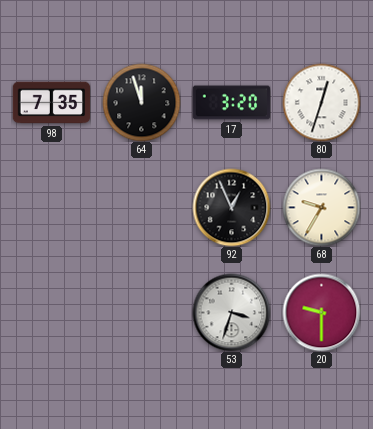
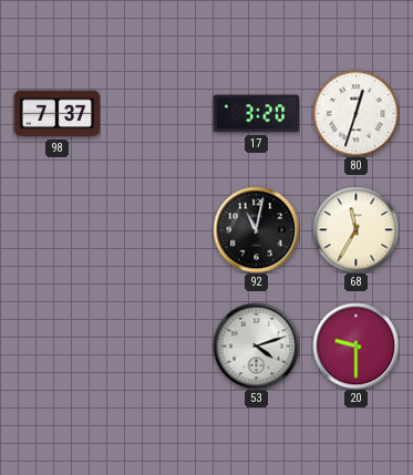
98: 7:35 -> 7:37 (56, 114)
64: 11:57 -> none (141, 102)
92: 12:56 -> 11:02 (256, 229)
68: 9:35 -> 11:35 (355, 229)
53: 3:33 -> 4:12 (256, 345)
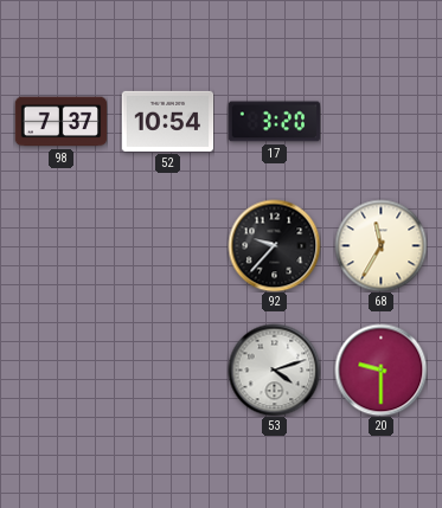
52: none -> 10:54 (167, 121)
80: 12:33 -> none (355, 113)
92: 11:02 -> 9:37 (274, 245)
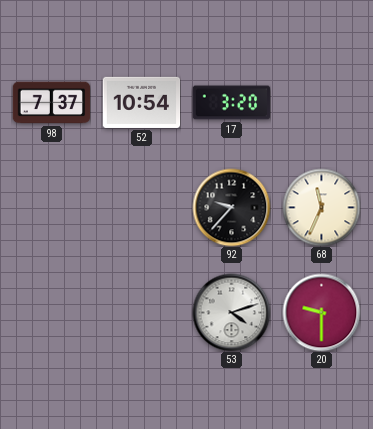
68: 11:35 -> 11:34 (321, 207)
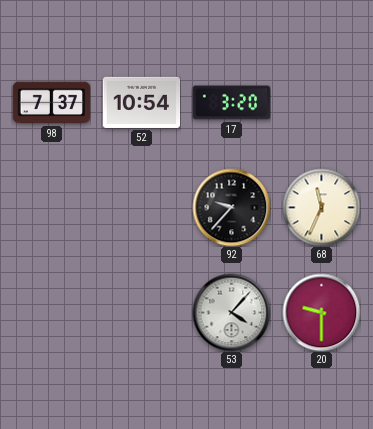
53: 4:12 -> 4:07 (231, 312)
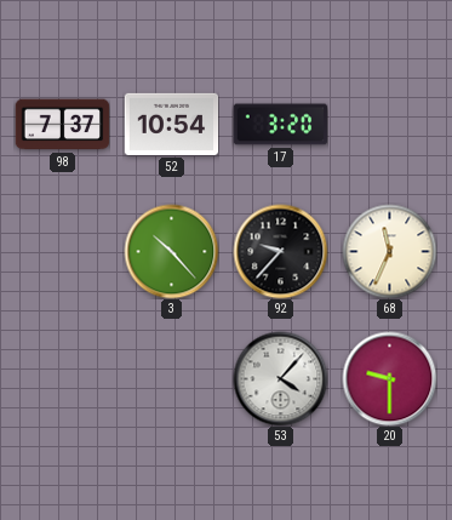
3: none -> 10:23 (171, 251)
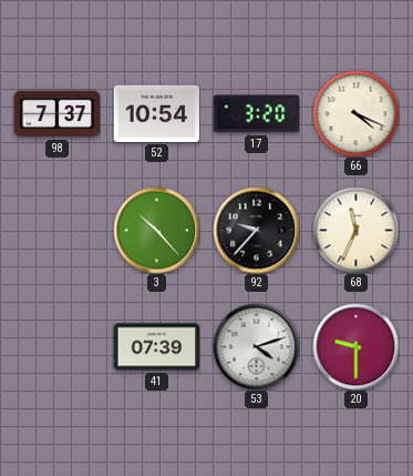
66: none -> 4:19 (355, 113)
41: none -> 07:39 (156, 347)
53: 4:07 -> 4:12 (256, 346)
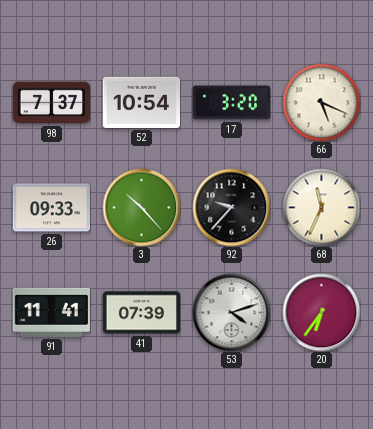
66: 4:19 -> 5:19 (321, 102)
26: none -> 09:33 (51, 208)
91: none -> 11:41 (51, 312)
20: 9:30 -> 6:36 (321, 312)
